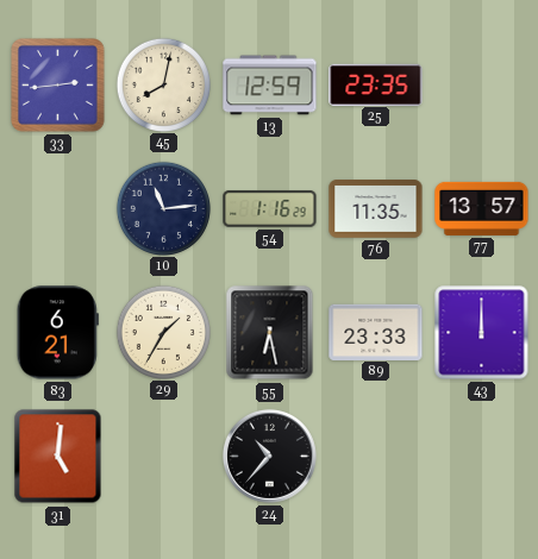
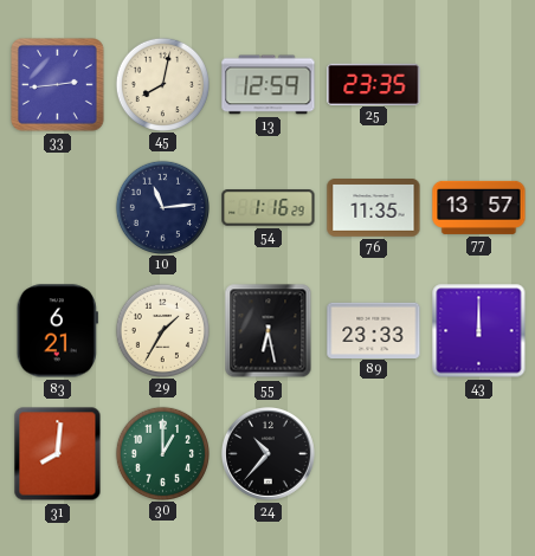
31: 5:01 -> 8:01 (58, 454)
30: none -> 1:00 (162, 453)
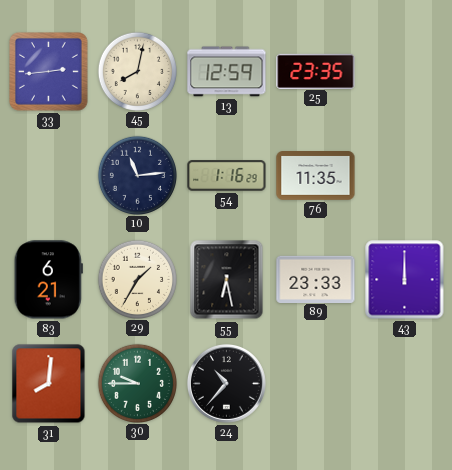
77: 13:57 -> none (479, 207)
30: 1:00 -> 9:45 (137, 383)
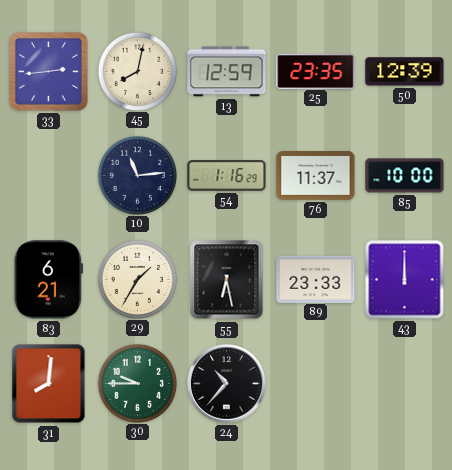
50: none -> 12:39 (405, 72)
76: 11:35 -> 11:37 (316, 176)
85: none -> 10:00 (405, 176)
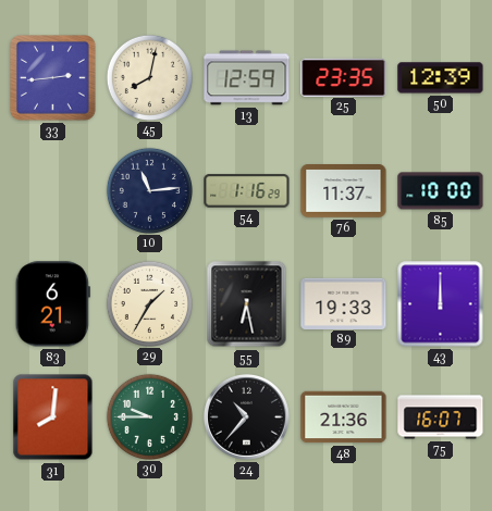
89: 23:33 -> 19:33 (344, 303)
48: none -> 21:36 (344, 417)
75: none -> 16:07 (441, 417)
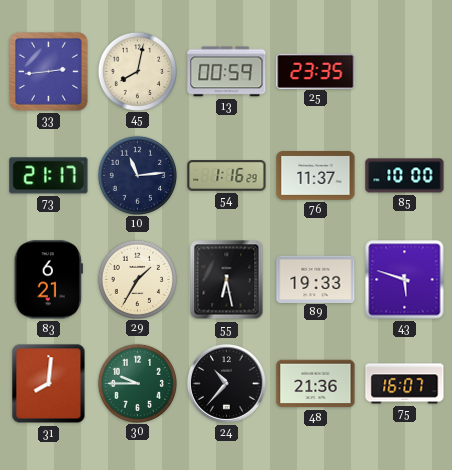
13: 12:59 -> 00:59 (227, 72)
50: 12:39 -> none (441, 78)
73: none -> 21:17 (49, 176)
43: 12:00 -> 5:48 (405, 280)
